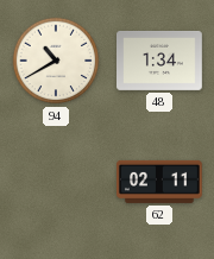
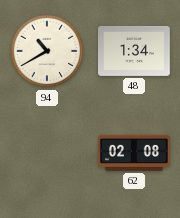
62: 02:11 -> 02:08 (135, 153)
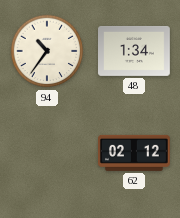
94: 10:40 -> 10:36 (47, 51)
62: 02:08 -> 02:12 (135, 153)
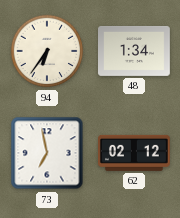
94: 10:36 -> 6:36 (47, 51)
73: none -> 6:58 (47, 153)
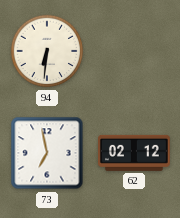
94: 6:36 -> 6:31 (47, 51)
48: 1:34 -> none (135, 51)
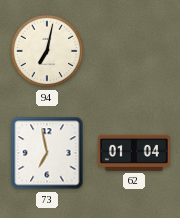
94: 6:31 -> 7:02 (47, 51)
62: 02:12 -> 01:04 (135, 153)
